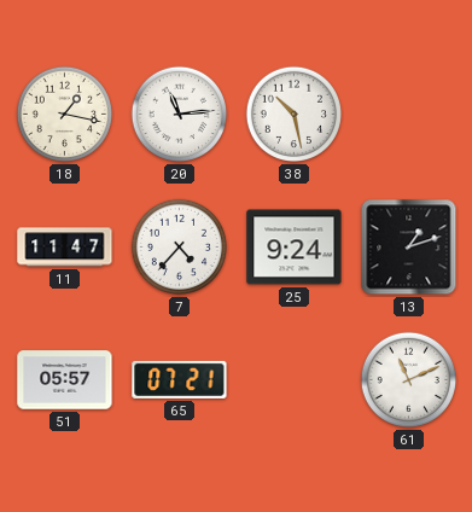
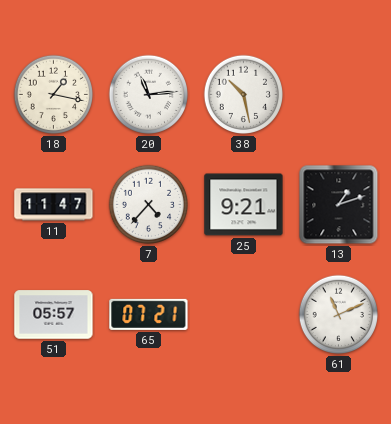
25: 9:24 -> 9:21 (244, 205)
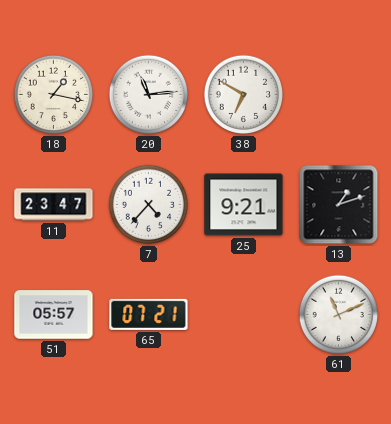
38: 10:28 -> 6:50 (244, 95)
11: 11:47 -> 23:47 (54, 205)
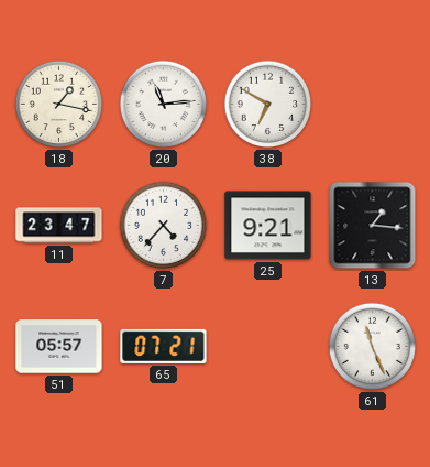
13: 1:12 -> 1:16 (373, 226)
61: 11:11 -> 11:26 (373, 347)
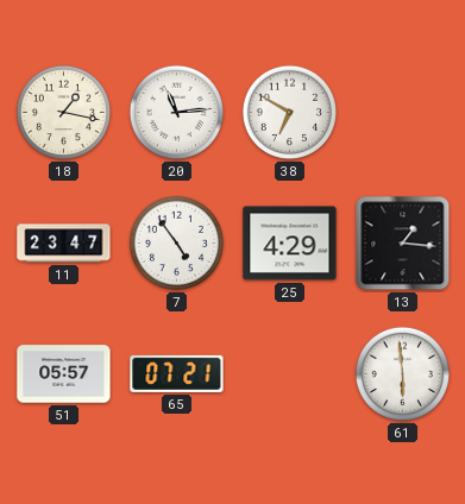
7: 4:37 -> 4:54 (177, 244)
25: 9:21 -> 4:29 (290, 244)
61: 11:26 -> 5:59 (403, 374)
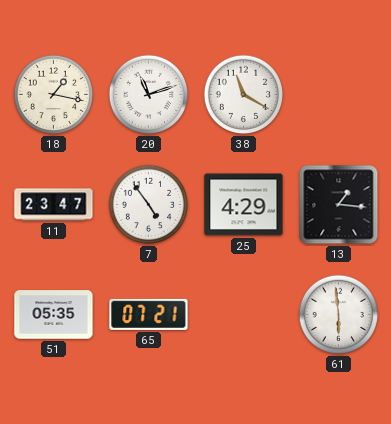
20: 11:14 -> 11:12 (149, 95)
38: 6:50 -> 11:20 (244, 95)
51: 05:57 -> 05:35 (54, 315)
